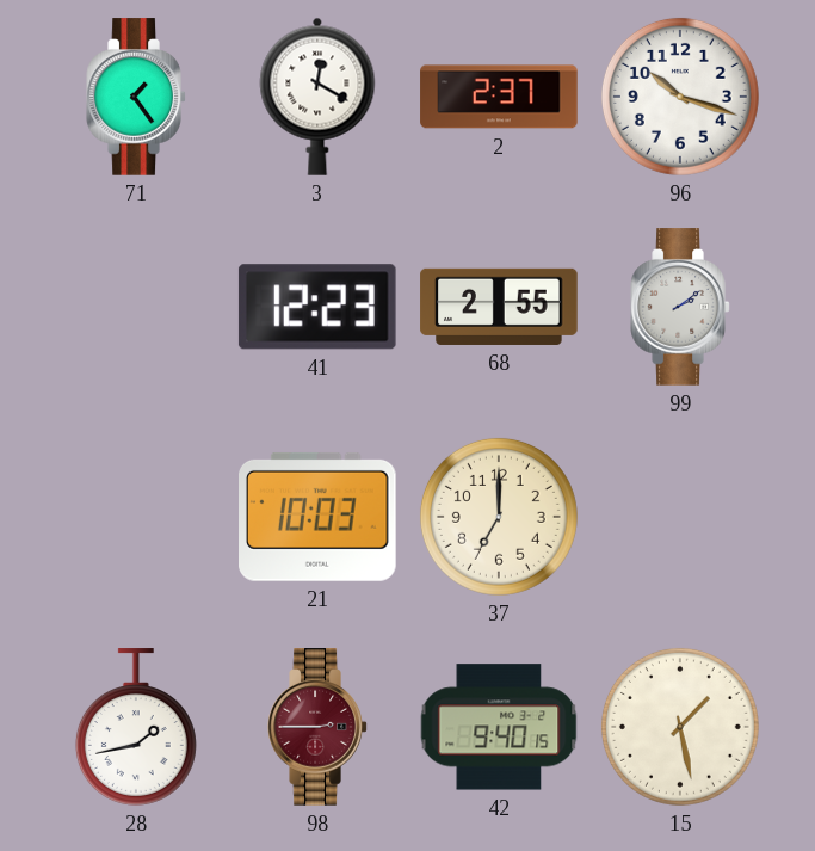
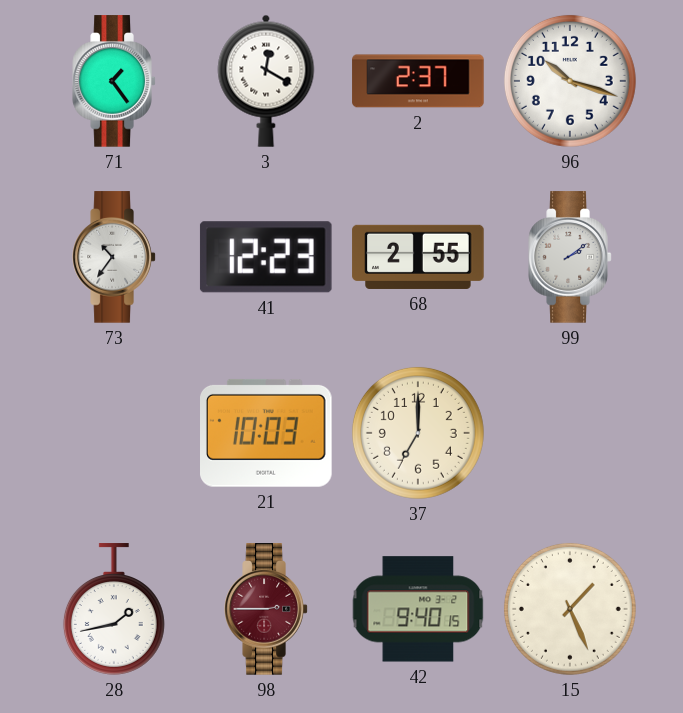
73: none -> 10:36 (114, 257)
15: 1:28 -> 1:26 (570, 609)
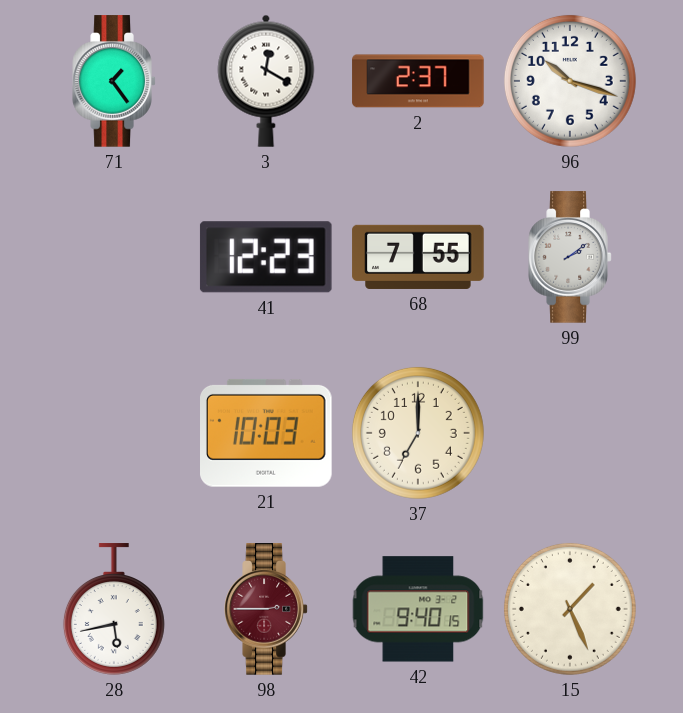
73: 10:36 -> none (114, 257)
68: 2:55 -> 7:55 (418, 257)
28: 1:43 -> 5:43 (114, 609)
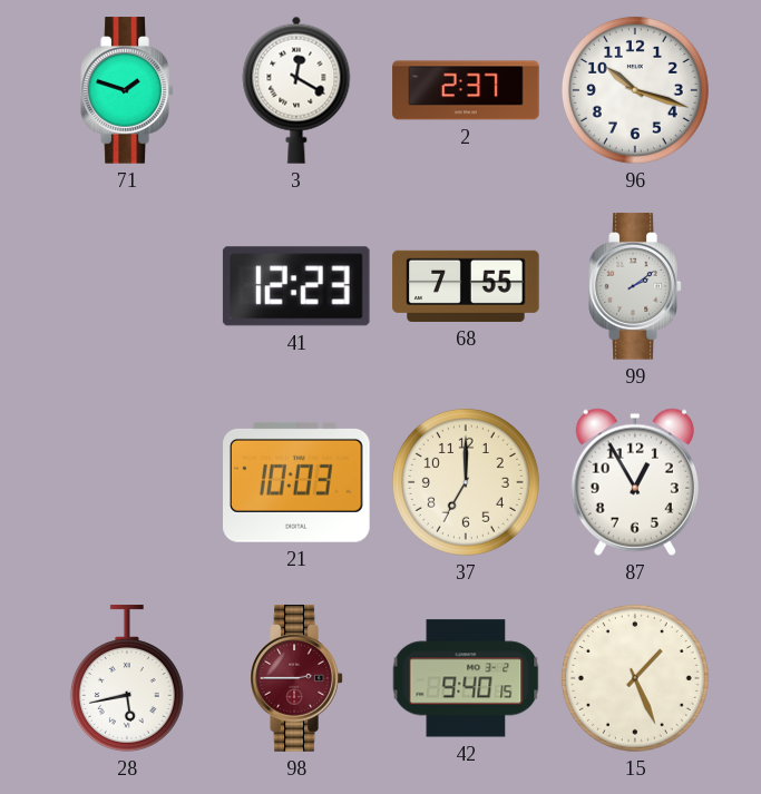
71: 1:24 -> 1:48 (127, 90)
87: none -> 12:55 (635, 482)
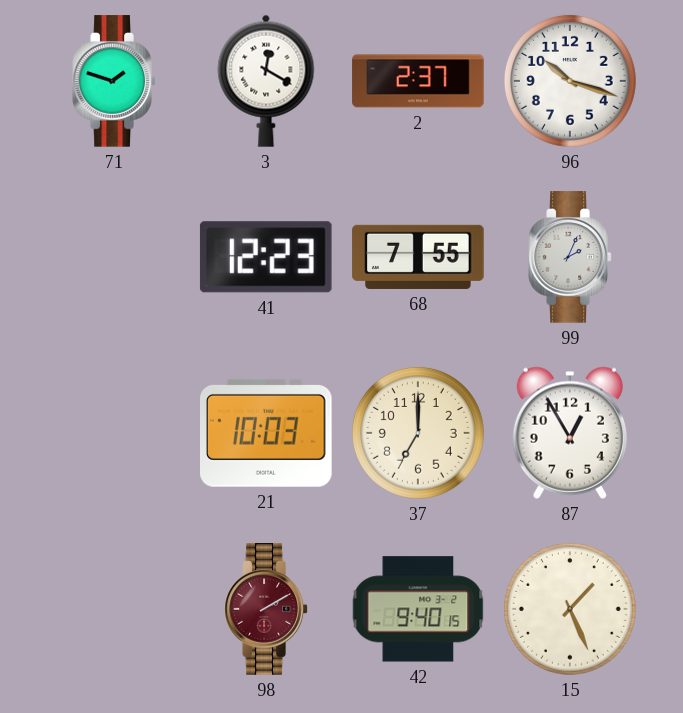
99: 2:09 -> 2:04 (570, 257)
28: 5:43 -> none (127, 678)
98: 2:45 -> 2:10 (266, 609)
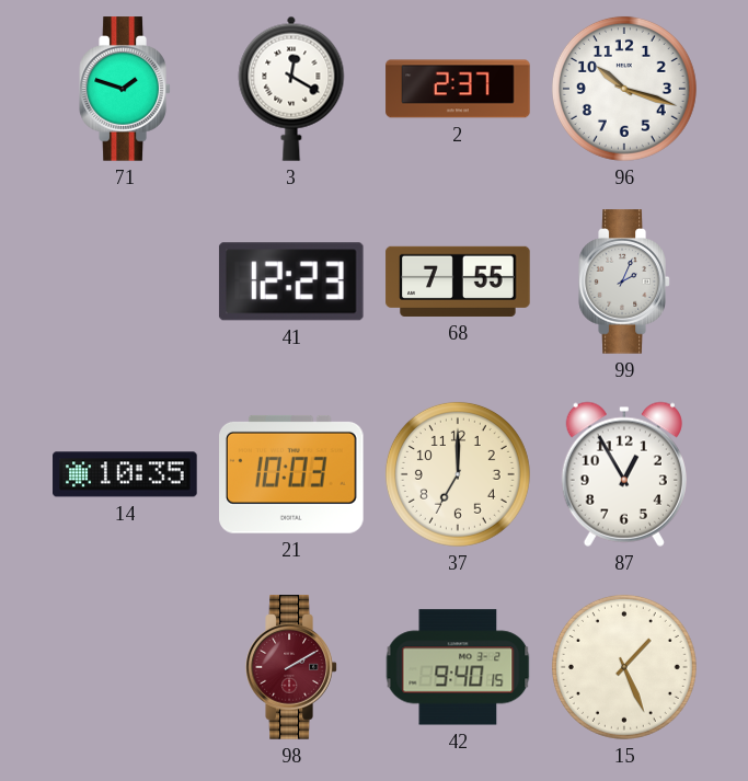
14: none -> 10:35 (125, 474)
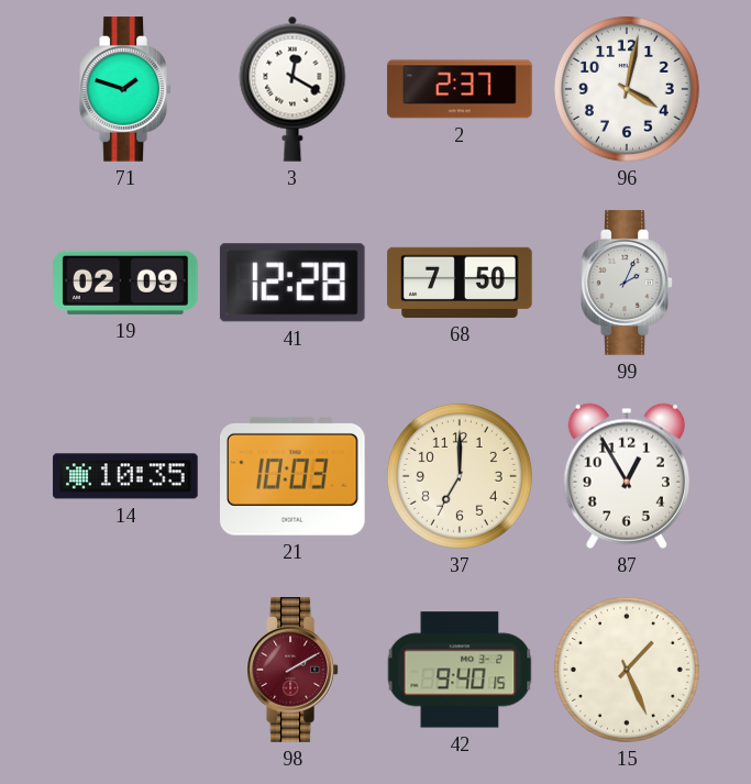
96: 10:18 -> 4:02 (627, 89)
19: none -> 02:09 (125, 283)
41: 12:23 -> 12:28 (292, 283)
68: 7:55 -> 7:50 (460, 283)
